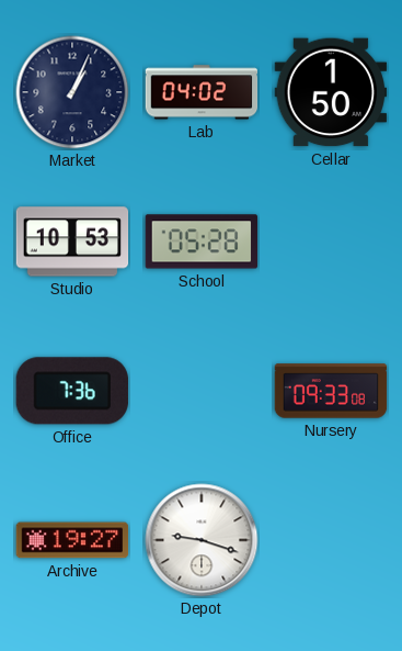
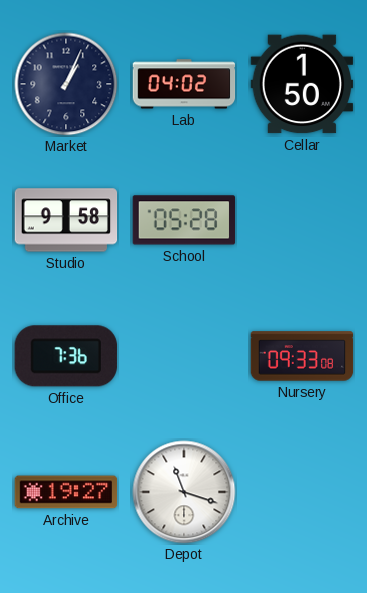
Studio: 10:53 -> 9:58 (66, 220)
Depot: 9:18 -> 11:18 (184, 492)
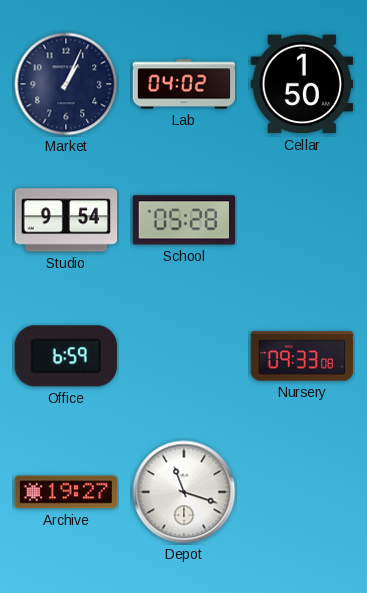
Studio: 9:58 -> 9:54 (66, 220)
Office: 7:36 -> 6:59 (66, 356)
